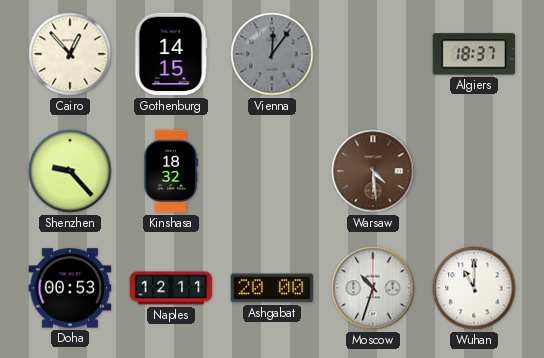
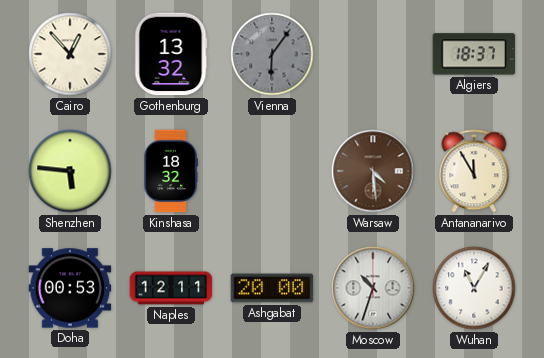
Gothenburg: 14:15 -> 13:32 (171, 54)
Vienna: 12:06 -> 6:06 (272, 54)
Shenzhen: 9:23 -> 5:46 (70, 171)
Antananarivo: none -> 11:55 (474, 171)
Wuhan: 11:00 -> 11:05 (474, 288)
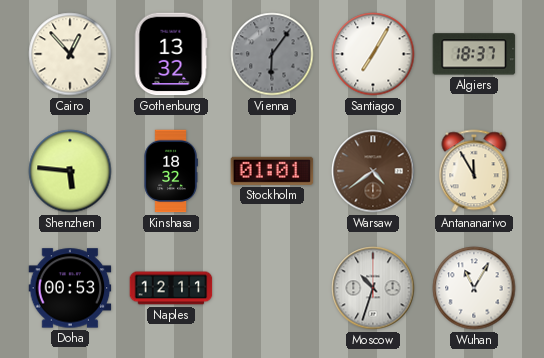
Santiago: none -> 7:05 (373, 54)
Stockholm: none -> 01:01 (272, 171)
Warsaw: 4:29 -> 4:39 (373, 171)
Ashgabat: 20:00 -> none (272, 288)
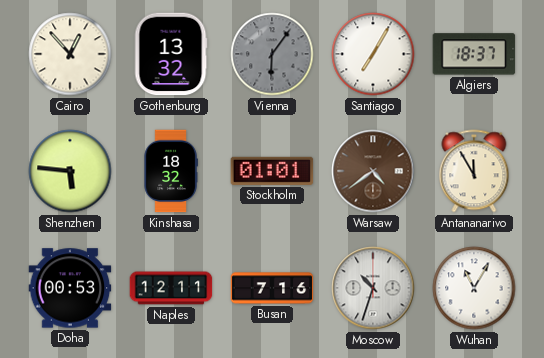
Busan: none -> 7:16 (272, 288)
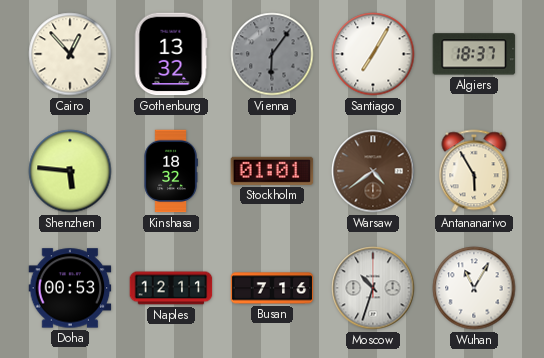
Antananarivo: 11:55 -> 5:55 (474, 171)
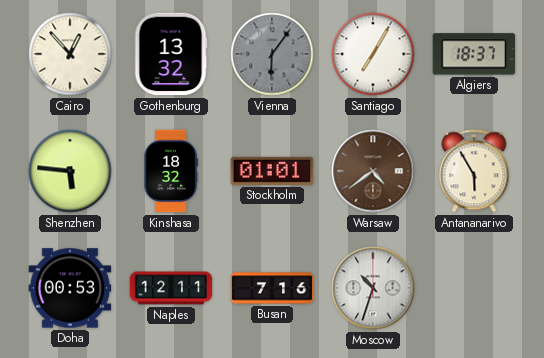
Wuhan: 11:05 -> none (474, 288)
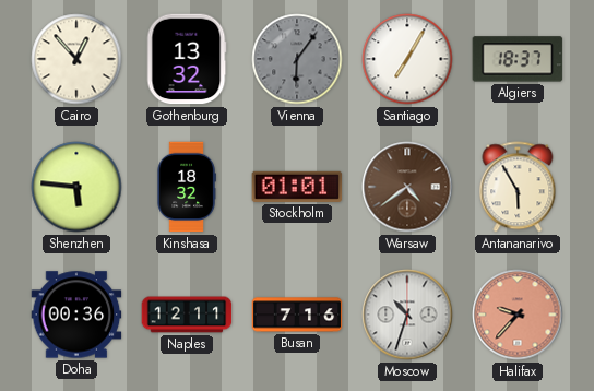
Doha: 00:53 -> 00:36 (76, 315)
Halifax: none -> 9:37 (518, 315)
